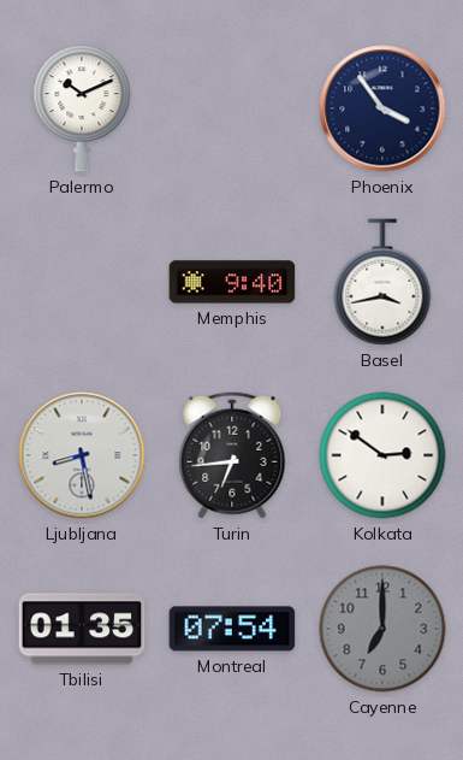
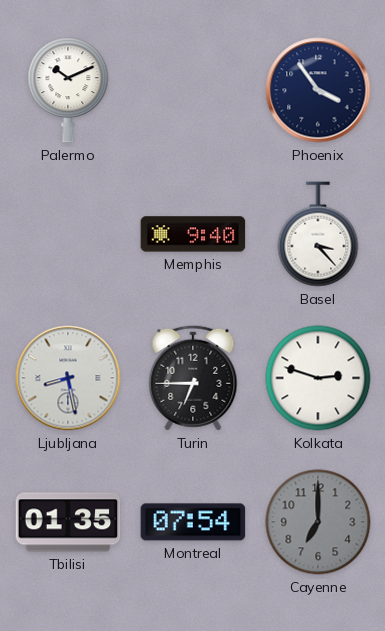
Basel: 3:43 -> 3:23 (318, 234)
Turin: 6:44 -> 6:45 (193, 378)
Kolkata: 2:51 -> 2:48 (318, 378)
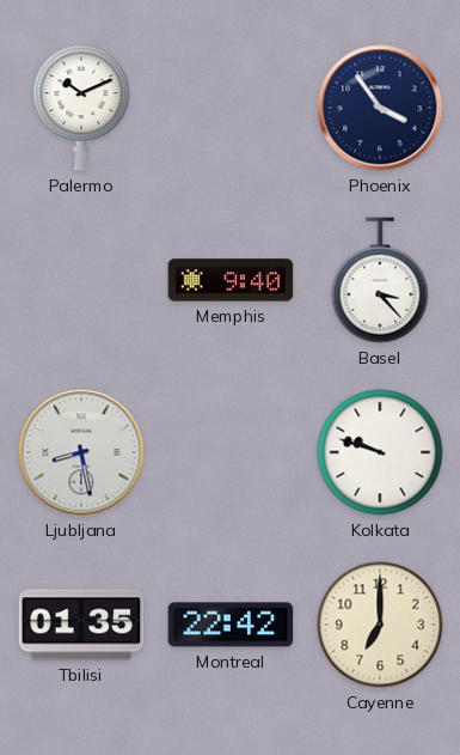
Turin: 6:45 -> none (193, 378)
Kolkata: 2:48 -> 9:48 (380, 452)
Montreal: 07:54 -> 22:42 (231, 625)
Cayenne dial: grey -> cream (380, 625)
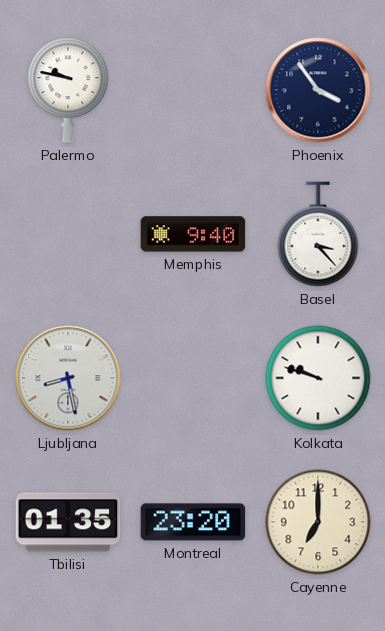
Palermo: 10:11 -> 9:47 (68, 90)
Montreal: 22:42 -> 23:20 (193, 522)
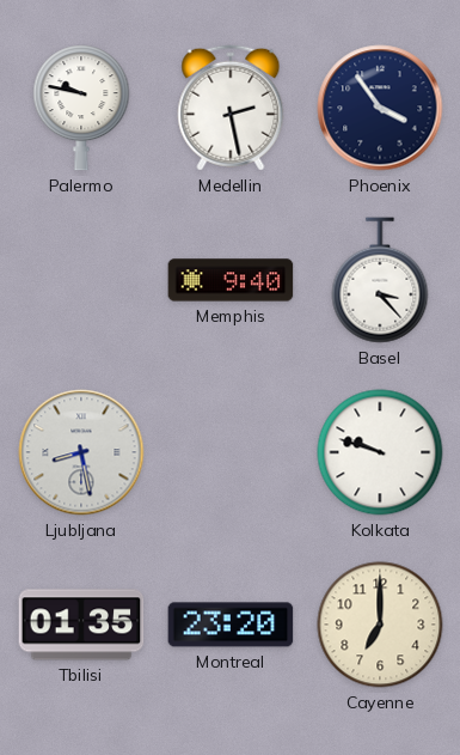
Medellin: none -> 2:28 (231, 108)
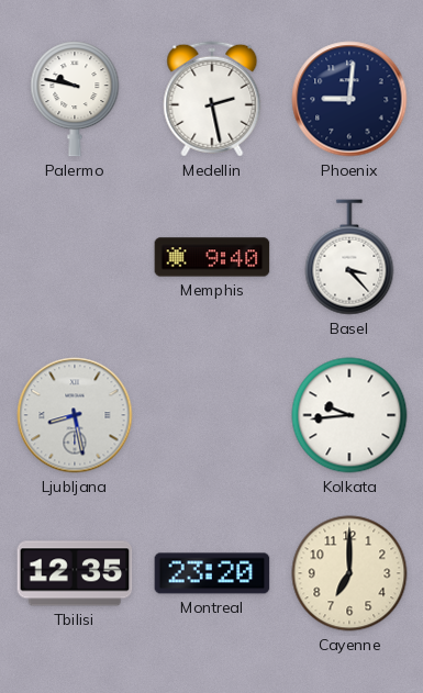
Phoenix: 3:54 -> 9:01 (349, 99)
Kolkata: 9:48 -> 9:44 (349, 415)
Tbilisi: 01:35 -> 12:35 (75, 573)
